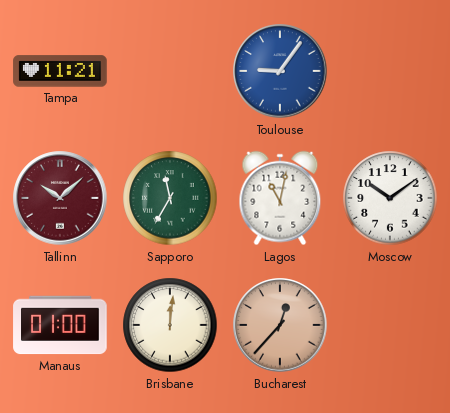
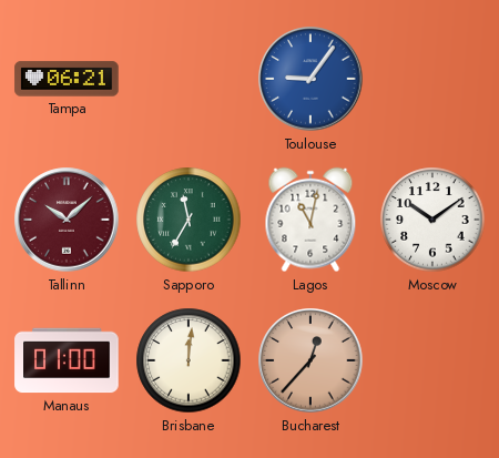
Tampa: 11:21 -> 06:21 (67, 79)
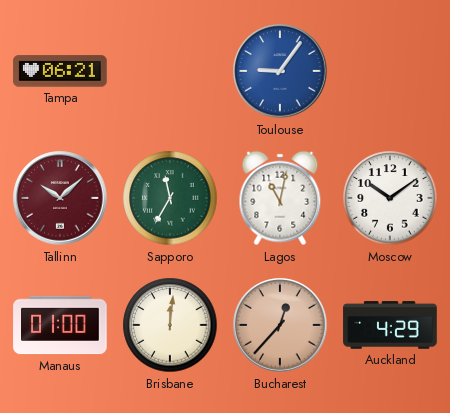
Auckland: none -> 4:29 (390, 325)
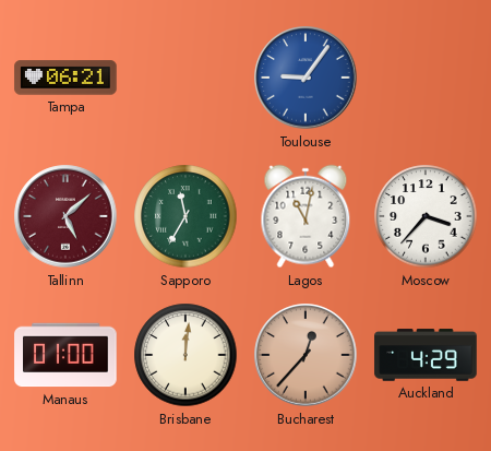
Tallinn: 10:08 -> 5:08 (65, 216)
Moscow: 10:09 -> 3:37 (426, 216)
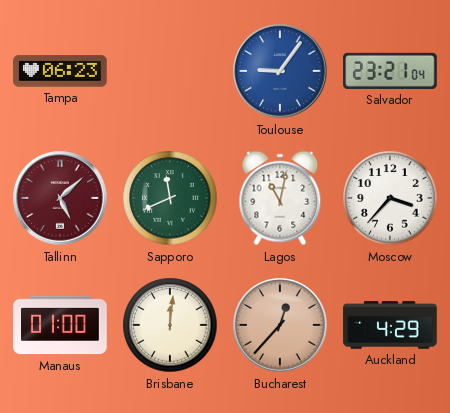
Tampa: 06:21 -> 06:23 (60, 71)
Salvador: none -> 23:21 (390, 71)
Sapporo: 11:35 -> 11:41 (170, 198)
